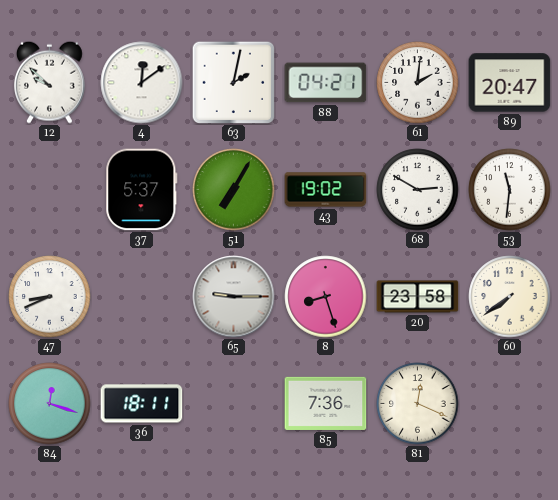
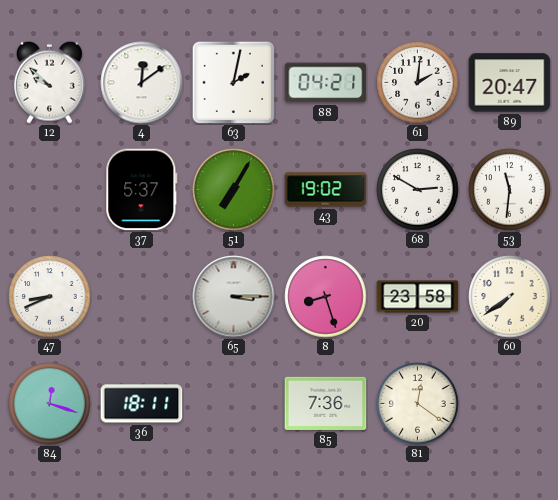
65: 9:15 -> 3:15 (234, 297)
81: 12:19 -> 12:21 (418, 404)
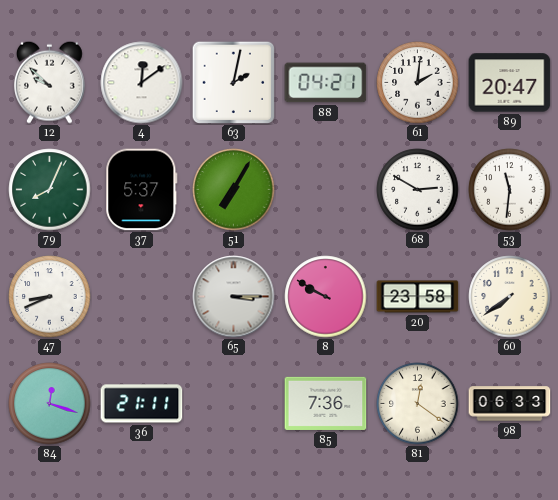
79: none -> 8:04 (50, 190)
43: 19:02 -> none (326, 190)
8: 8:27 -> 9:50 (326, 297)
36: 18:11 -> 21:11 (142, 404)
98: none -> 06:33 (510, 404)
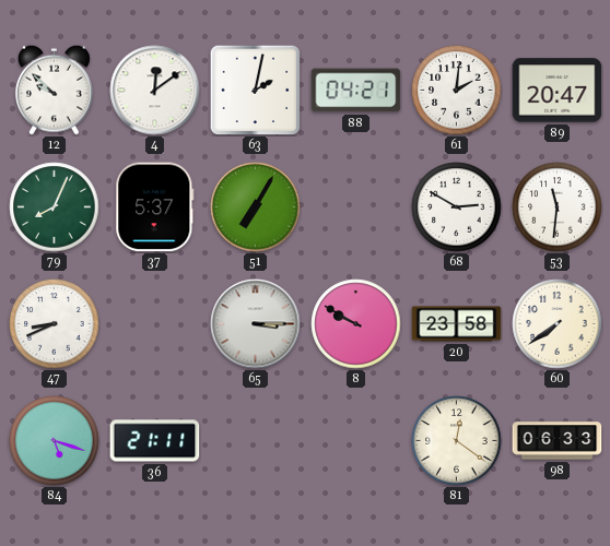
84: 12:18 -> 5:18 (55, 441)
85: 7:36 -> none (326, 403)
